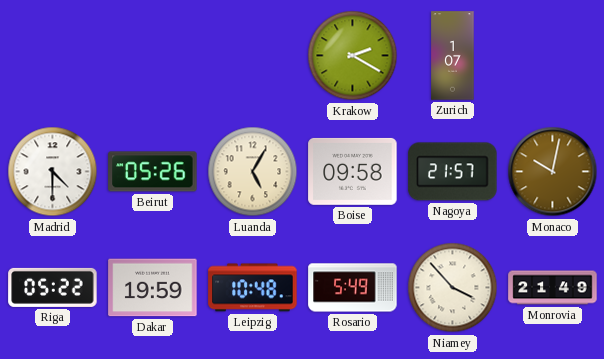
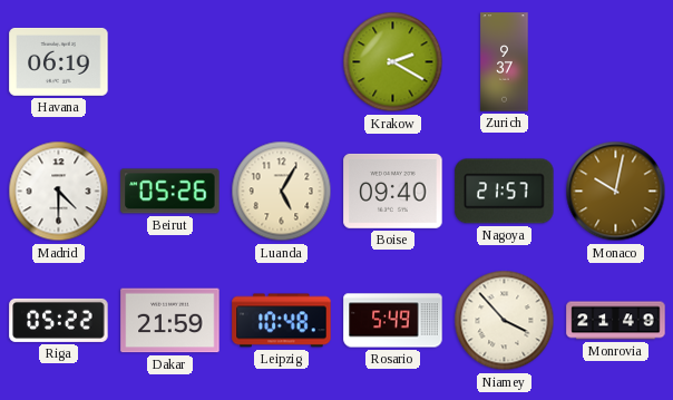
Havana: none -> 06:19 (59, 61)
Zurich: 1:07 -> 9:37 (505, 62)
Boise: 09:58 -> 09:40 (393, 191)
Dakar: 19:59 -> 21:59 (170, 321)
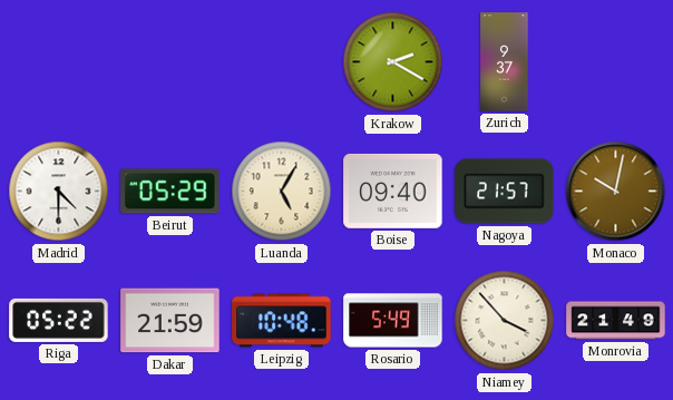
Havana: 06:19 -> none (59, 61)
Beirut: 05:26 -> 05:29 (170, 192)
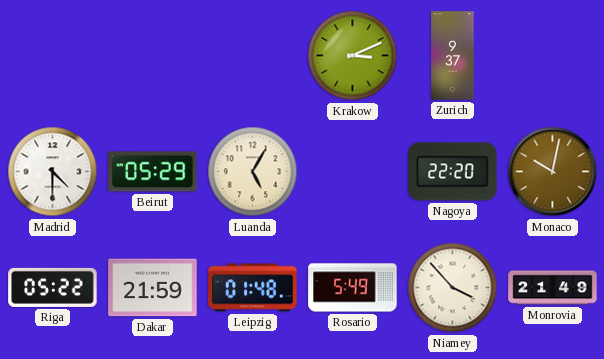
Krakow: 2:20 -> 3:11 (353, 56)
Boise: 09:40 -> none (393, 191)
Nagoya: 21:57 -> 22:20 (453, 172)
Leipzig: 10:48 -> 01:48 (253, 288)
